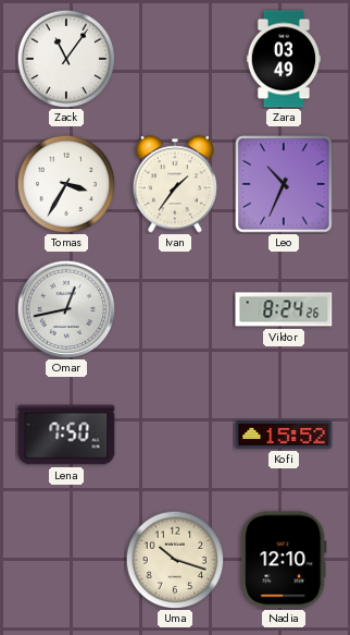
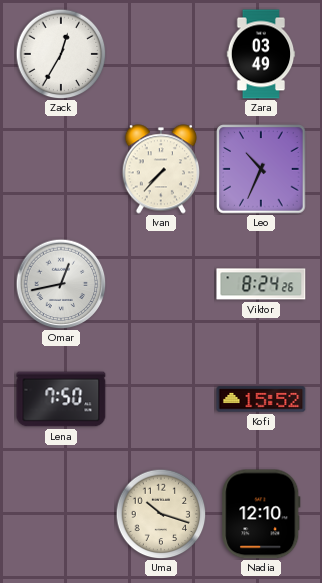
Zack: 11:06 -> 12:35 (61, 54)
Tomas: 3:35 -> none (66, 184)
Ivan: 1:36 -> 7:37 (160, 169)
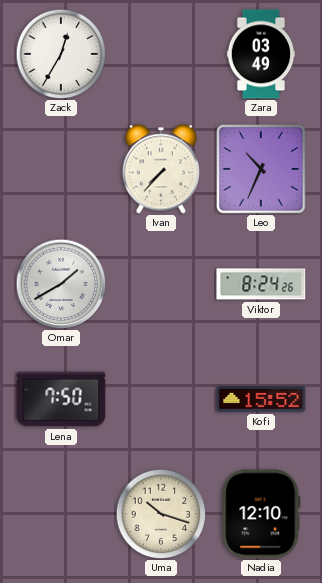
Omar: 12:43 -> 1:40 (61, 284)
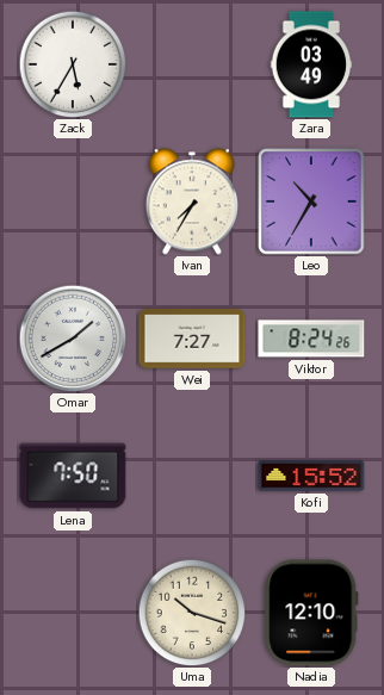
Zack: 12:35 -> 5:35 (73, 64)
Ivan: 7:37 -> 7:35 (191, 201)
Leo: 10:34 -> 10:35 (311, 201)
Wei: none -> 7:27 (192, 339)
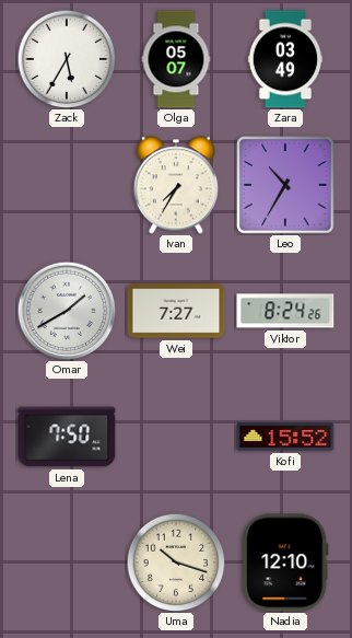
Olga: none -> 05:07 (176, 59)
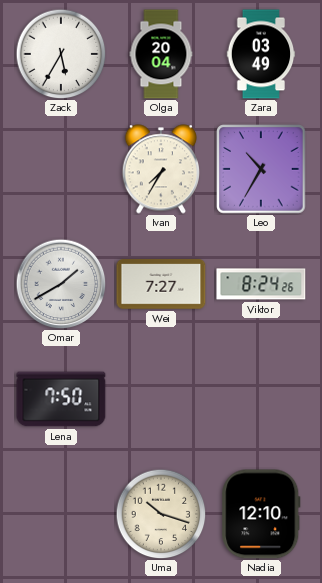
Olga: 05:07 -> 20:04 (161, 54)
Kofi: 15:52 -> none (285, 437)
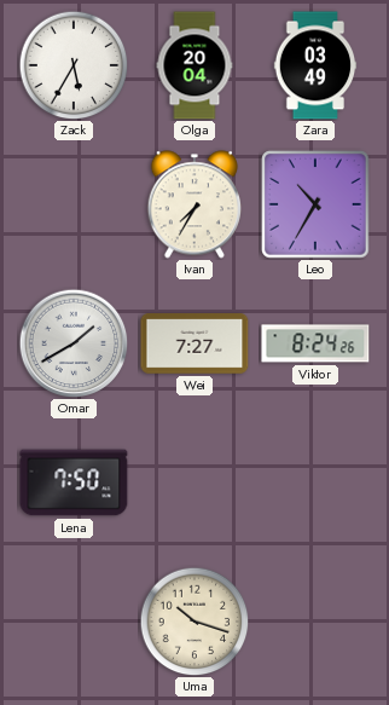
Nadia: 12:10 -> none (261, 514)
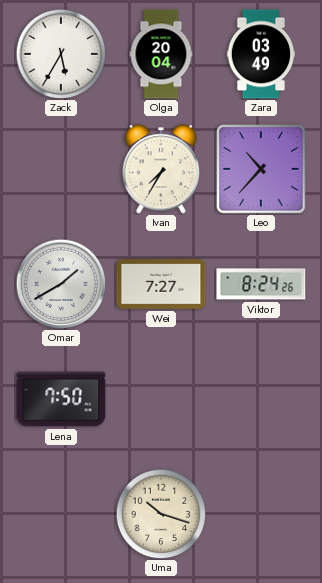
Leo: 10:35 -> 10:37 (261, 169)
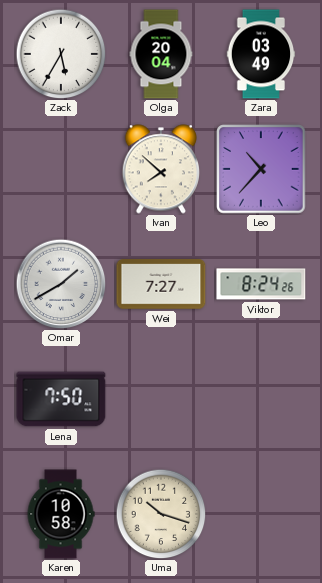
Ivan: 7:35 -> 7:52 (160, 169)
Karen: none -> 10:58 (61, 514)
